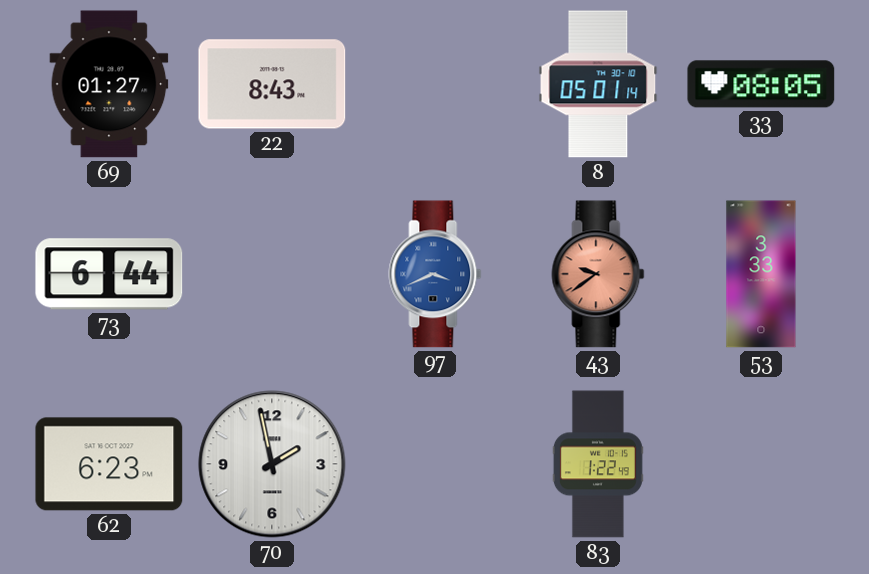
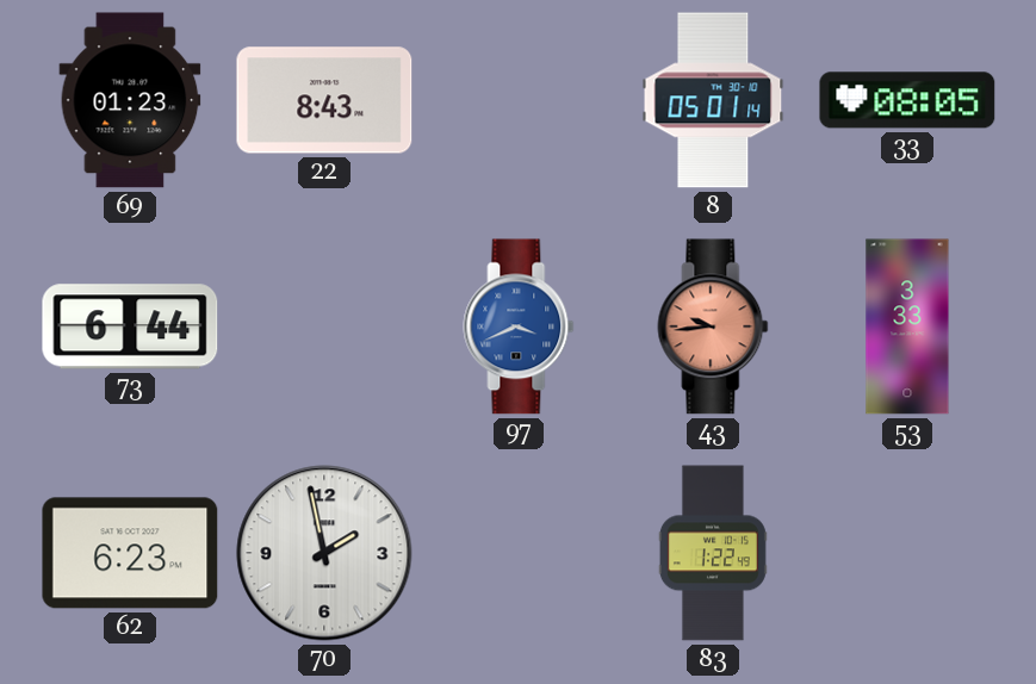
69: 01:27 -> 01:23 (130, 100)
43: 9:39 -> 9:44 (713, 327)
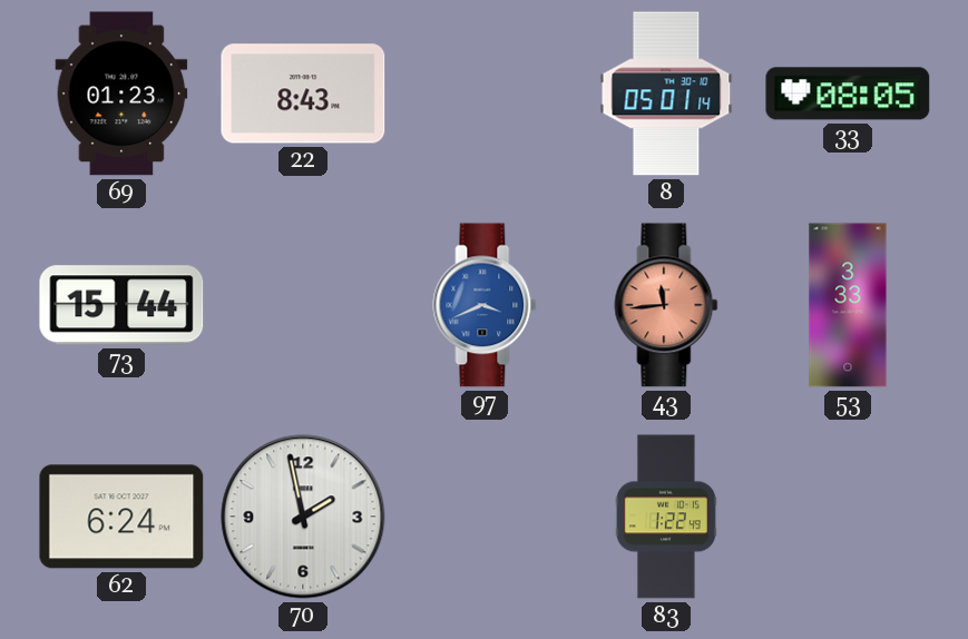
73: 6:44 -> 15:44 (121, 305)
43: 9:44 -> 11:44 (666, 305)
62: 6:23 -> 6:24 (121, 517)
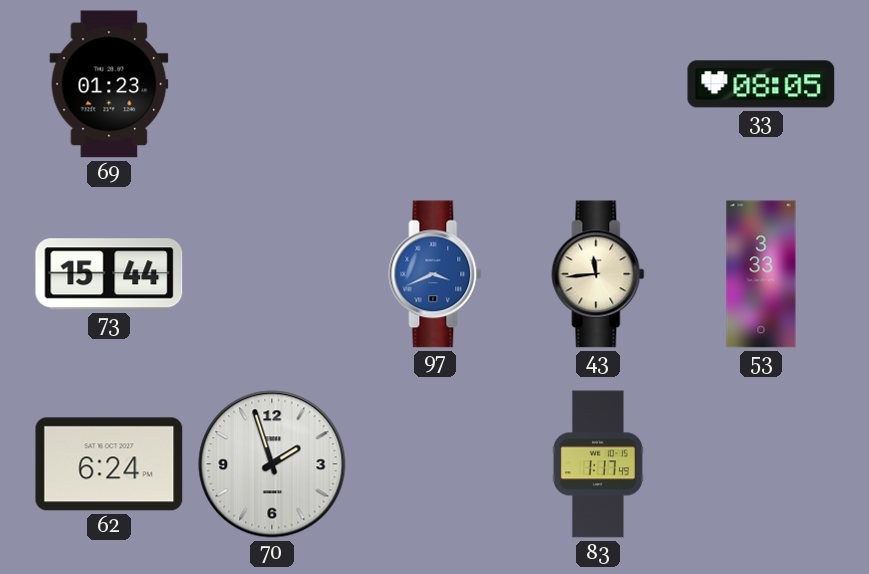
22: 8:43 -> none (303, 94)
8: 05:01 -> none (666, 94)
43 dial: salmon -> cream (598, 274)
70: 1:58 -> 1:57 (272, 464)
83: 1:22 -> 1:17 (598, 464)
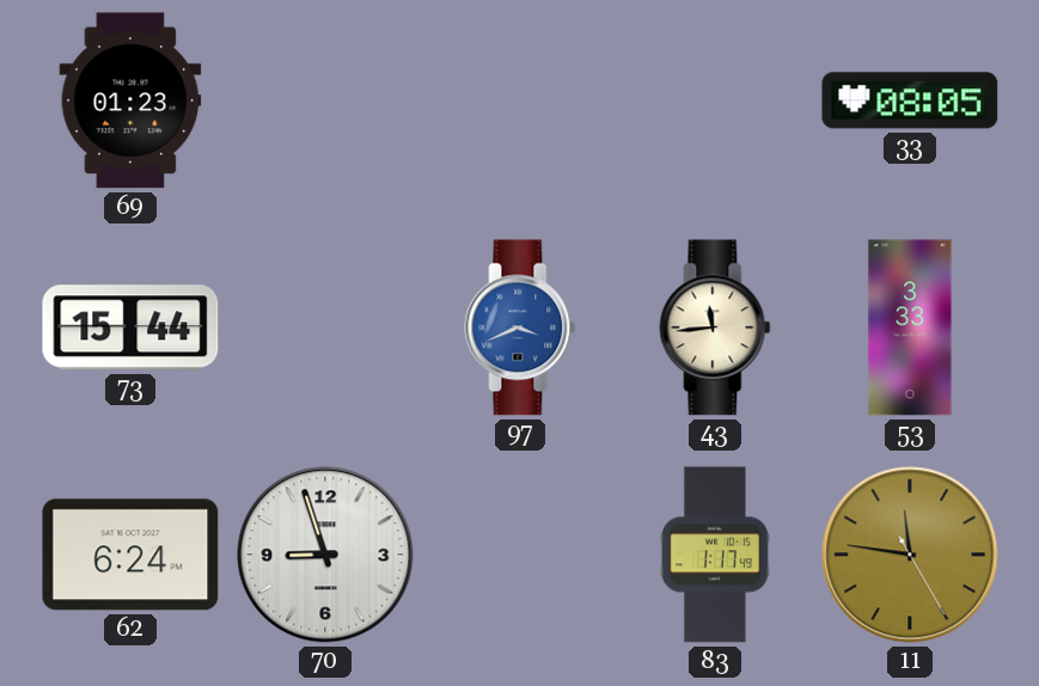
70: 1:57 -> 8:57 (325, 555)
11: none -> 11:46 (910, 555)
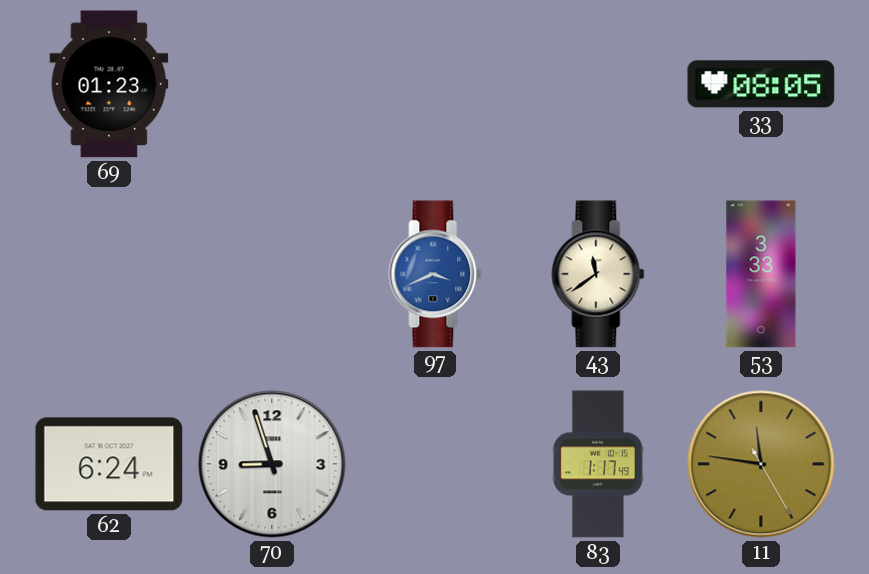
73: 15:44 -> none (130, 327)
43: 11:44 -> 11:39 (598, 274)
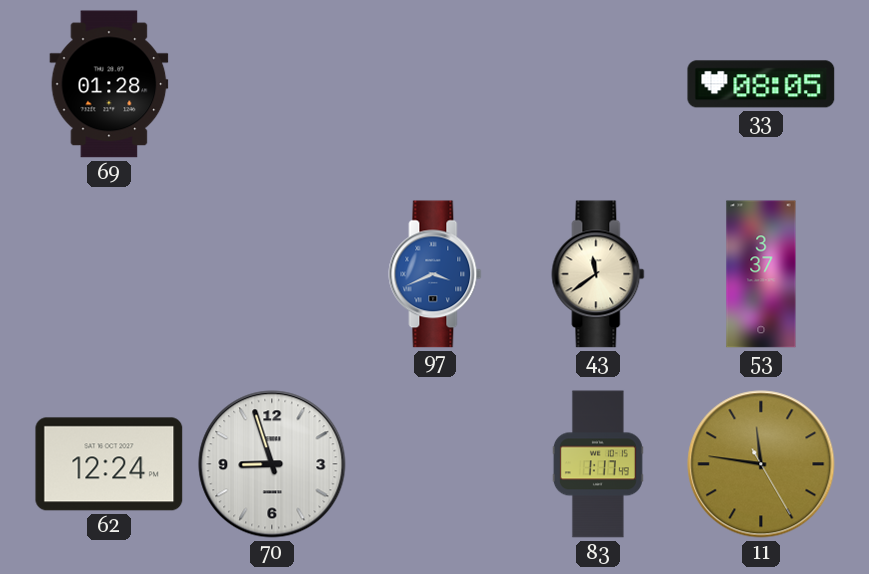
69: 01:23 -> 01:28 (109, 84)
53: 3:33 -> 3:37 (761, 274)
62: 6:24 -> 12:24 (109, 464)
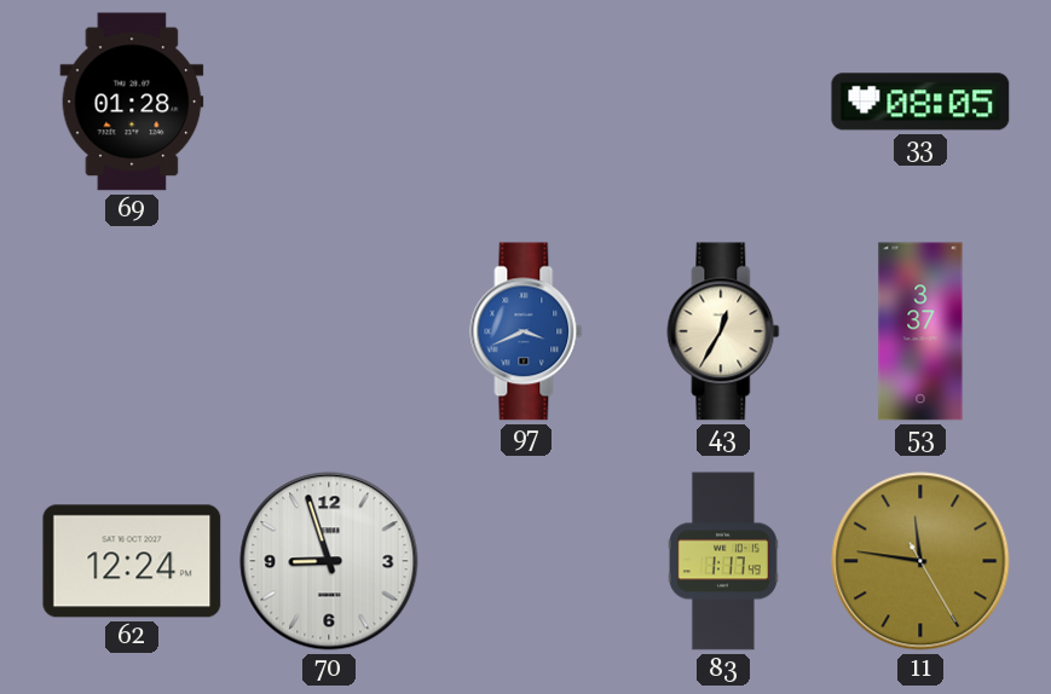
43: 11:39 -> 12:35 (723, 331)
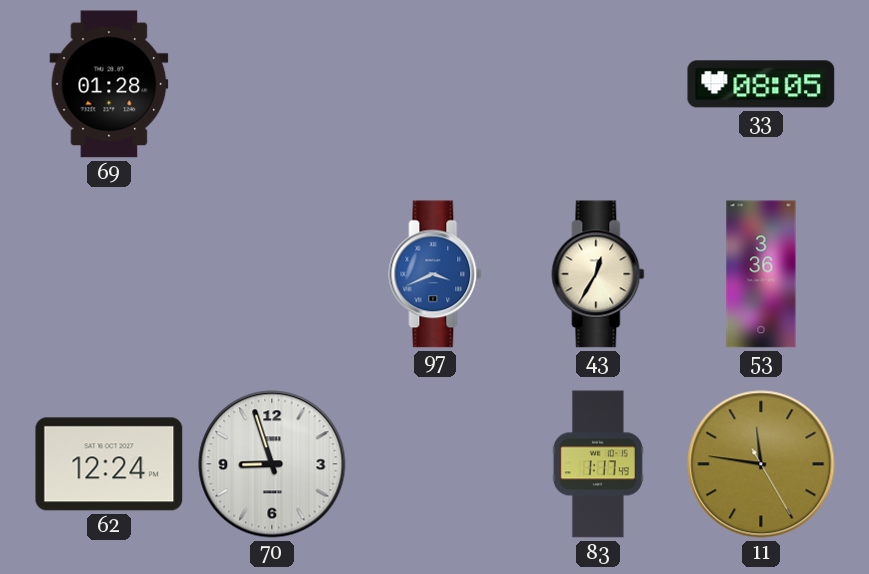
53: 3:37 -> 3:36 (761, 274)
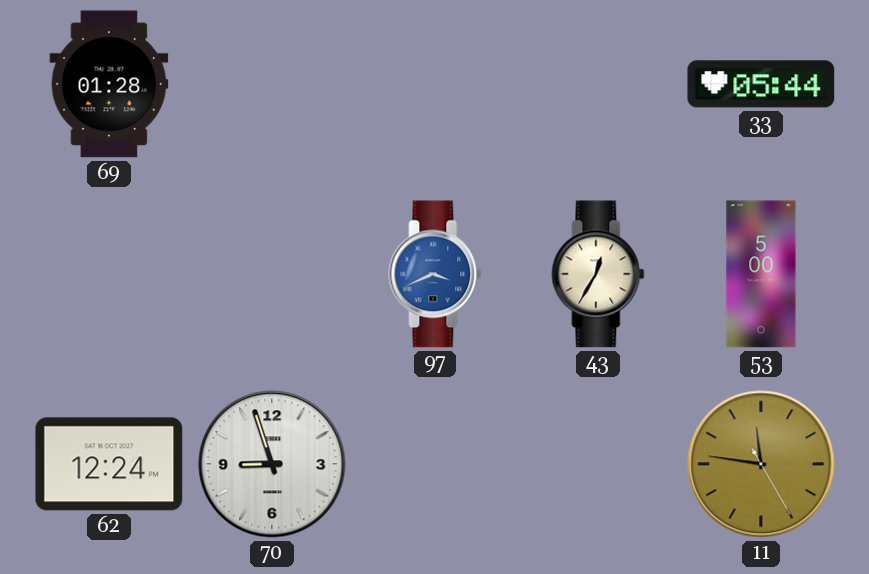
33: 08:05 -> 05:44 (761, 84)
53: 3:36 -> 5:00 (761, 274)
83: 1:17 -> none (598, 464)
